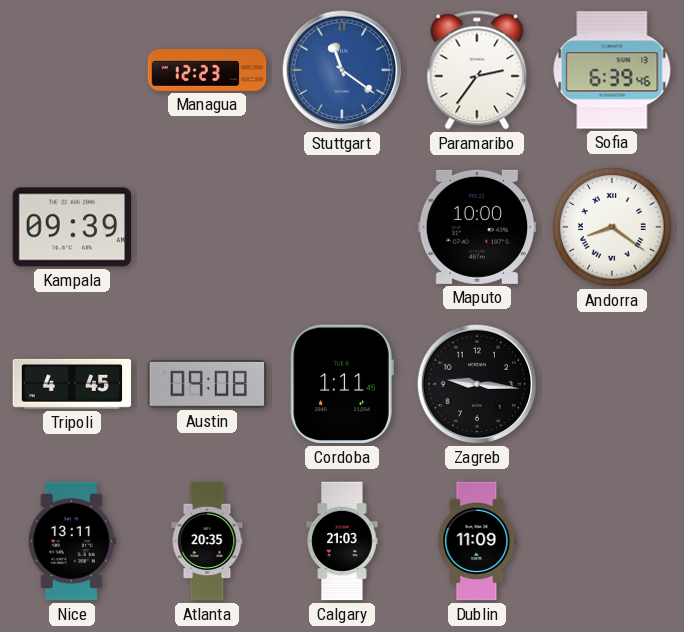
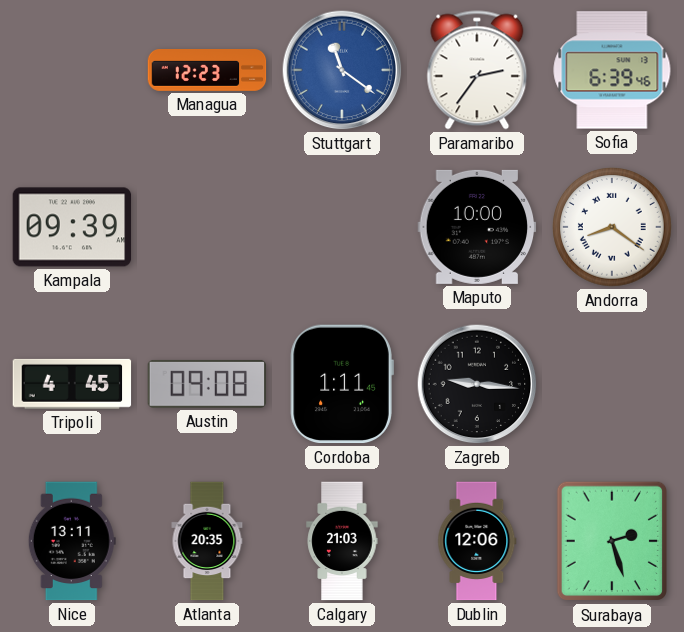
Dublin: 11:09 -> 12:06 (477, 541)
Surabaya: none -> 2:27 (611, 541)
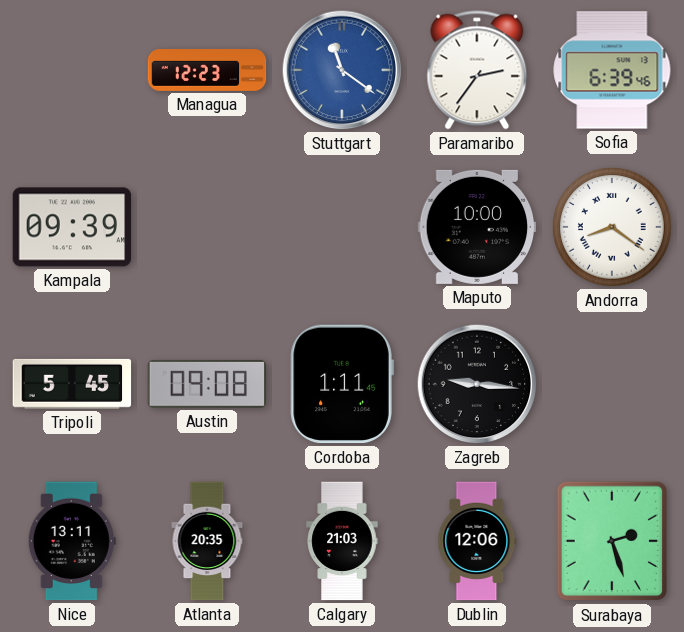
Tripoli: 4:45 -> 5:45 (72, 384)
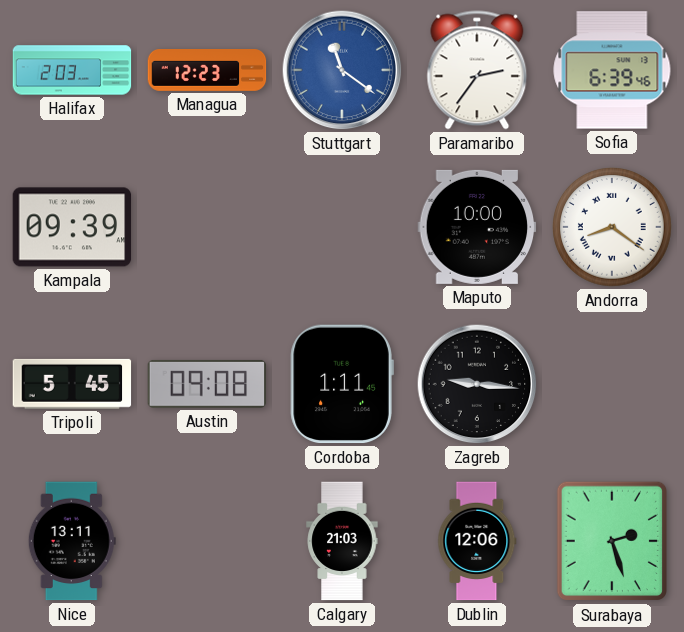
Halifax: none -> 2:03 (72, 70)
Atlanta: 20:35 -> none (207, 541)
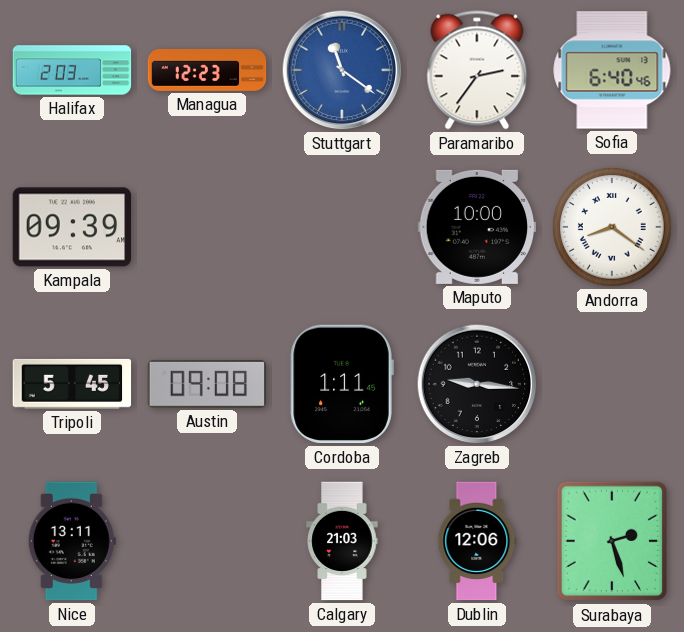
Sofia: 6:39 -> 6:40 (612, 70)
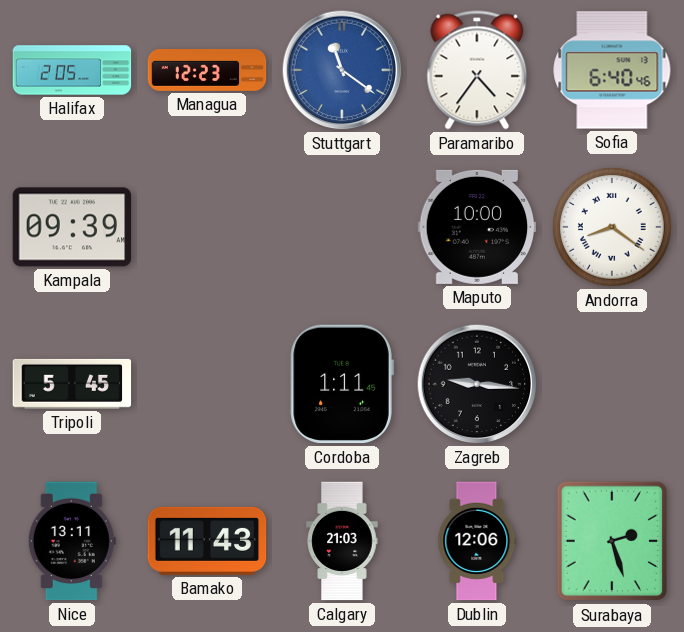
Halifax: 2:03 -> 2:05 (72, 70)
Paramaribo: 2:36 -> 4:36 (477, 70)
Austin: 09:08 -> none (207, 384)
Bamako: none -> 11:43 (207, 541)
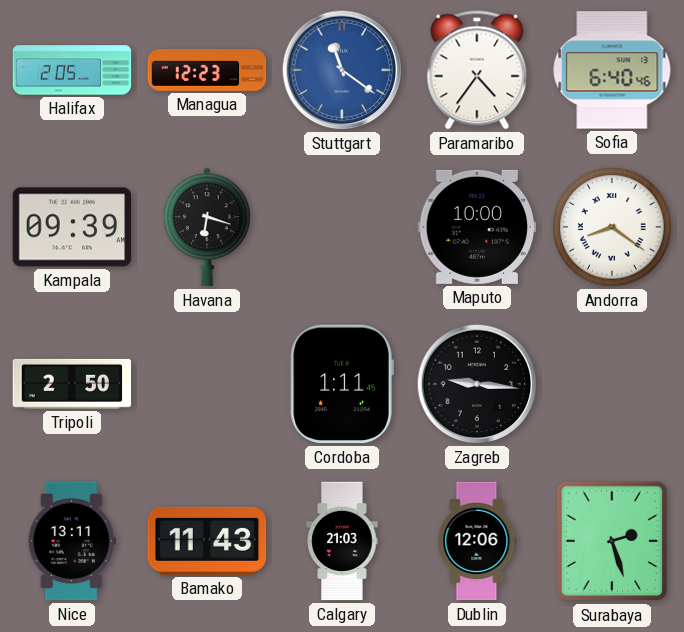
Havana: none -> 6:18 (207, 227)
Tripoli: 5:45 -> 2:50 (72, 384)
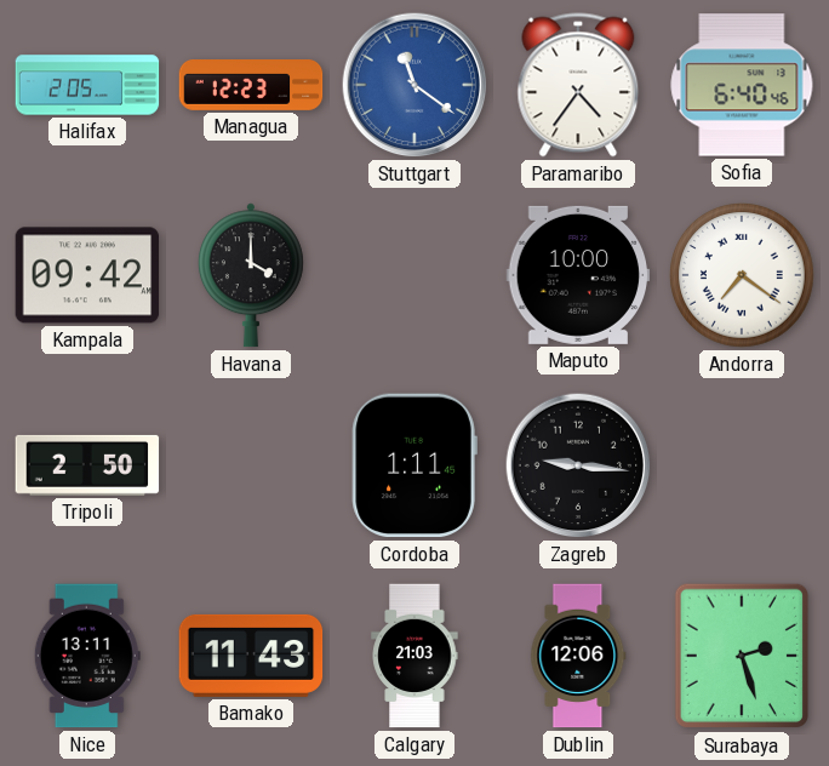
Kampala: 09:39 -> 09:42 (87, 275)
Havana: 6:18 -> 4:00 (251, 275)
Andorra: 8:21 -> 7:21 (743, 276)
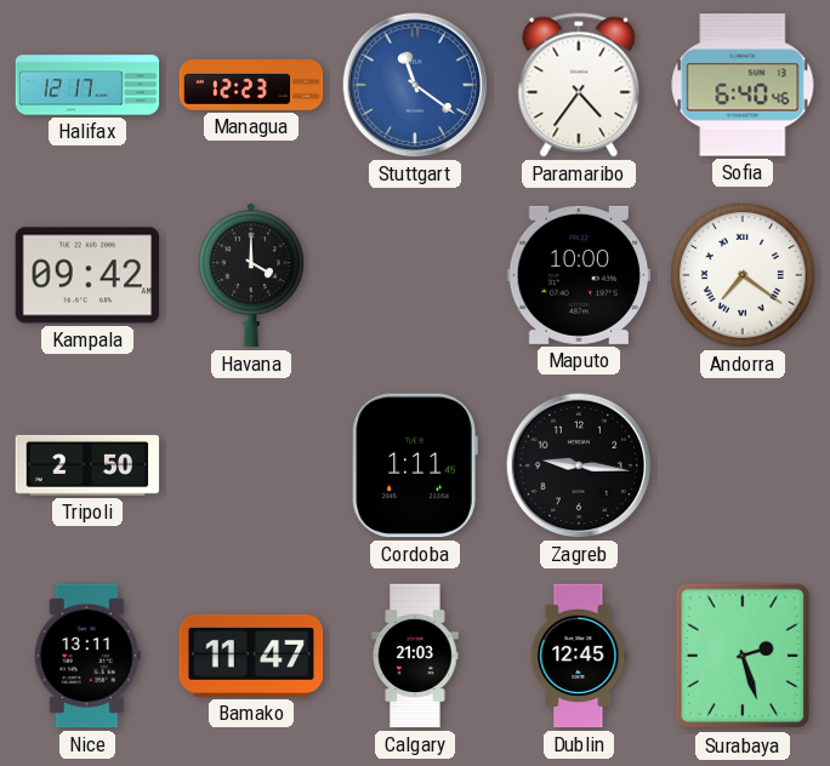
Halifax: 2:05 -> 12:17 (87, 85)
Bamako: 11:43 -> 11:47 (251, 656)
Dublin: 12:06 -> 12:45 (579, 656)
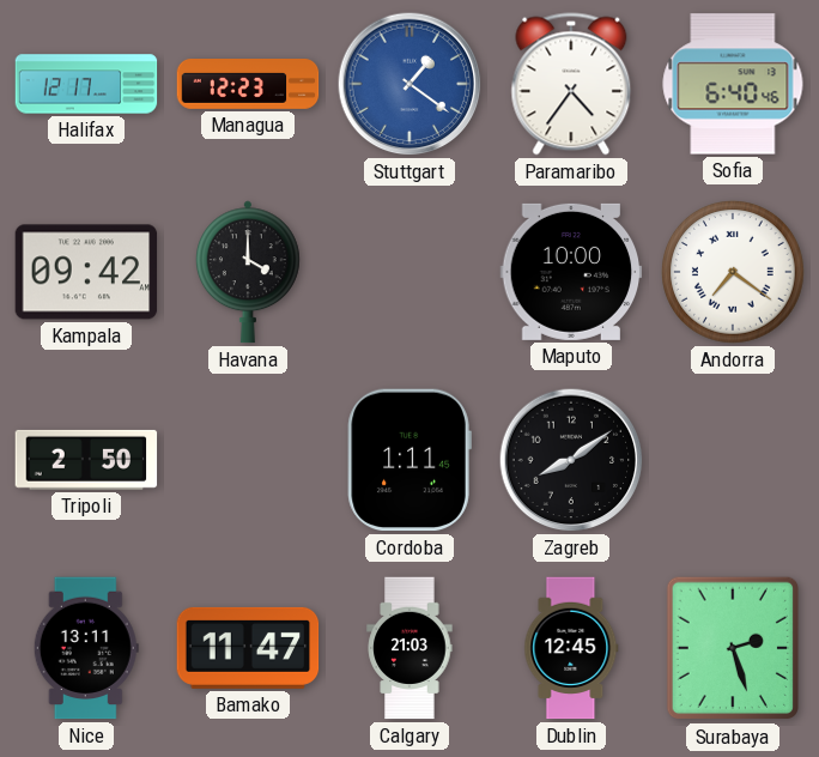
Stuttgart: 11:21 -> 1:21 (409, 84)
Zagreb: 9:16 -> 8:09 (571, 460)
